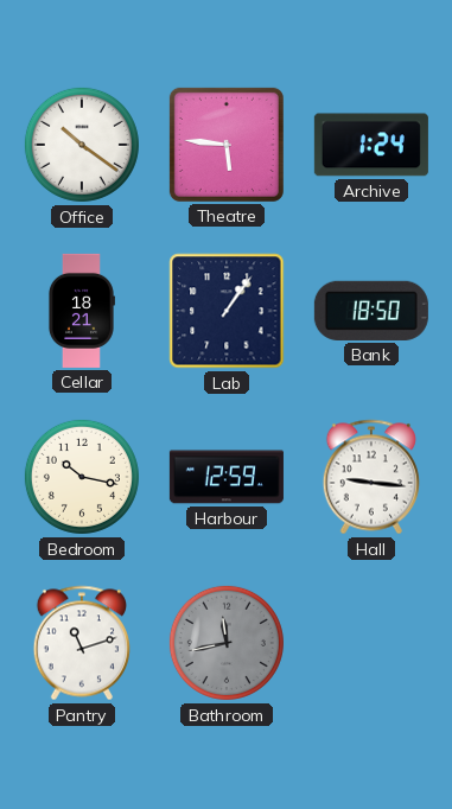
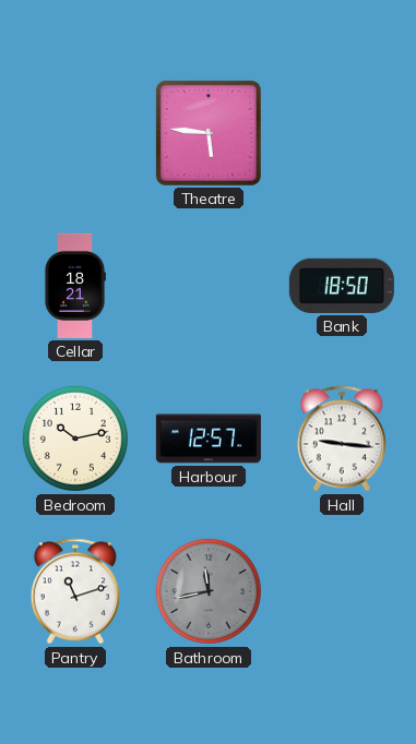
Office: 10:21 -> none (82, 145)
Archive: 1:24 -> none (371, 145)
Lab: 1:06 -> none (227, 311)
Bedroom: 10:17 -> 10:13 (75, 439)
Harbour: 12:59 -> 12:57 (209, 439)
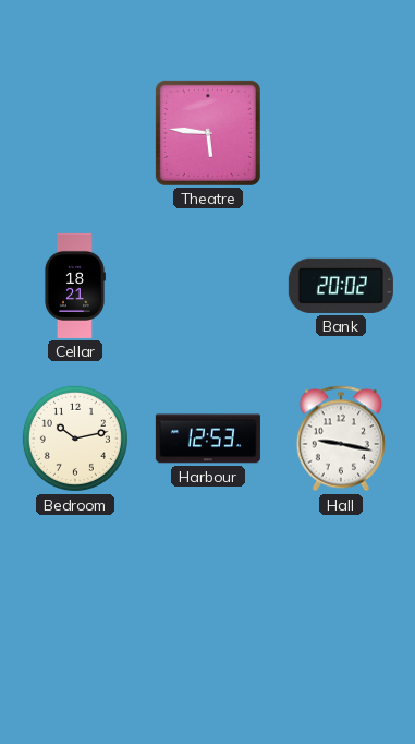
Bank: 18:50 -> 20:02 (341, 286)
Harbour: 12:57 -> 12:53 (208, 439)
Hall: 9:16 -> 9:17 (340, 439)
Pantry: 11:12 -> none (74, 591)
Bathroom: 11:43 -> none (209, 591)
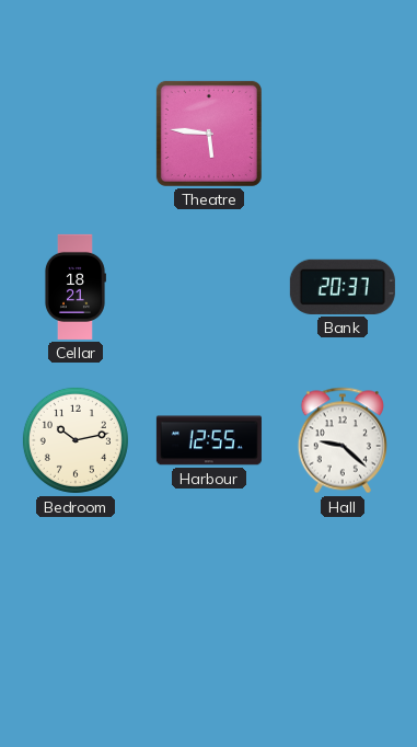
Bank: 20:02 -> 20:37 (343, 287)
Harbour: 12:53 -> 12:55 (209, 440)
Hall: 9:17 -> 9:22 (341, 440)
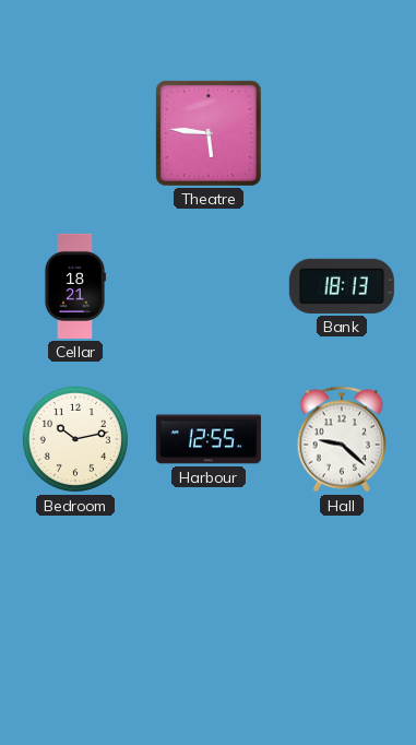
Bank: 20:37 -> 18:13 (342, 286)
